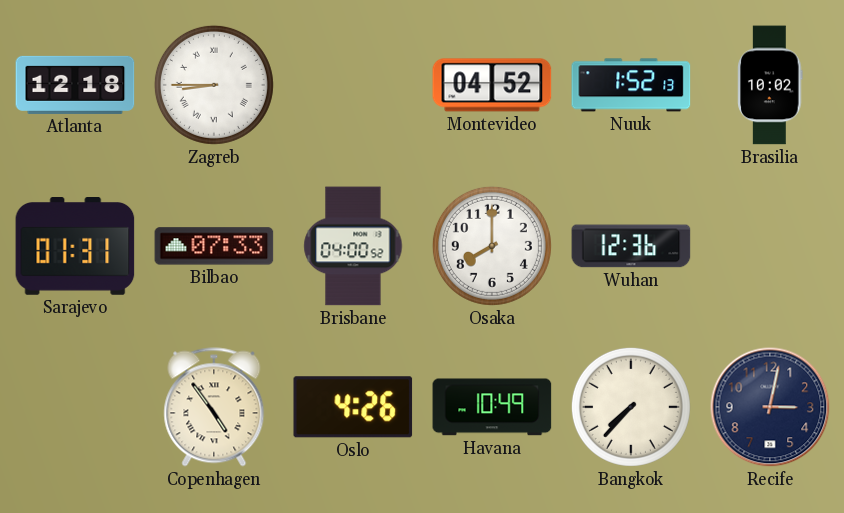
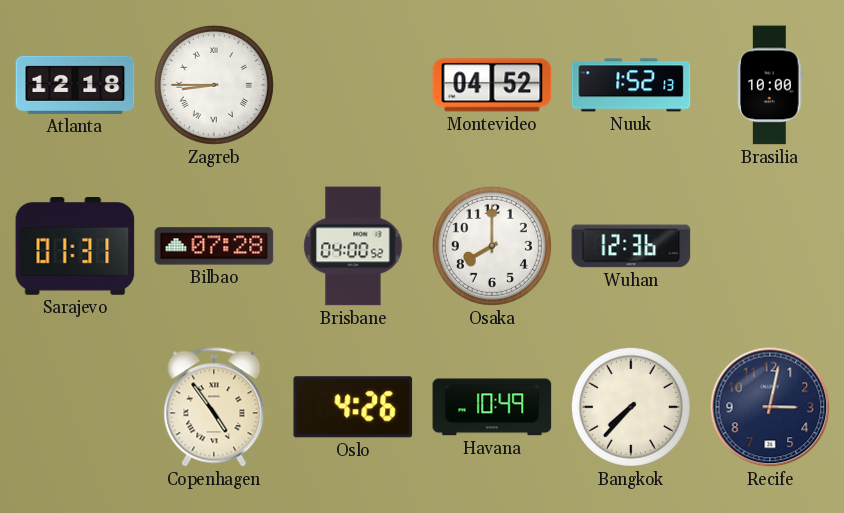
Brasilia: 10:02 -> 10:00 (770, 85)
Bilbao: 07:33 -> 07:28 (214, 246)
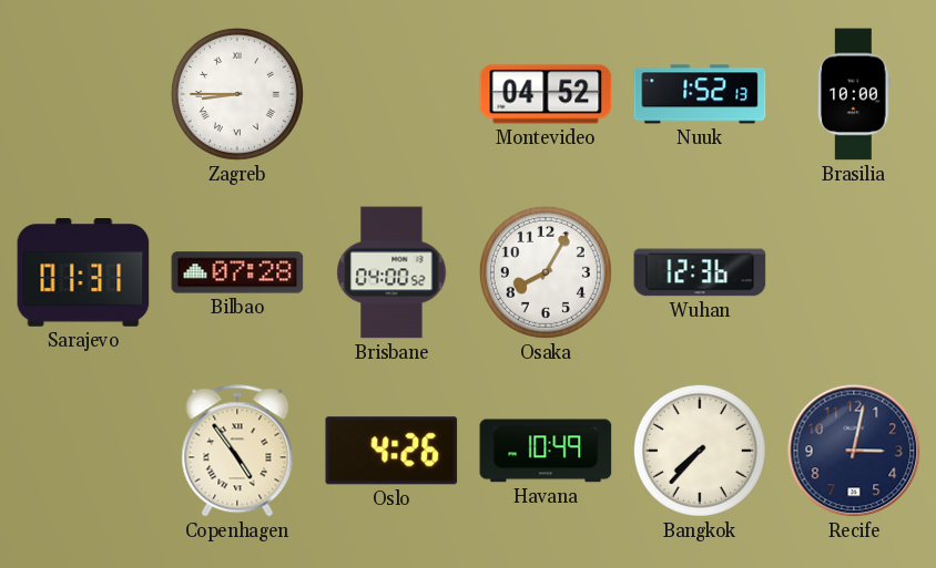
Atlanta: 12:18 -> none (75, 85)
Osaka: 8:00 -> 8:05 (546, 272)
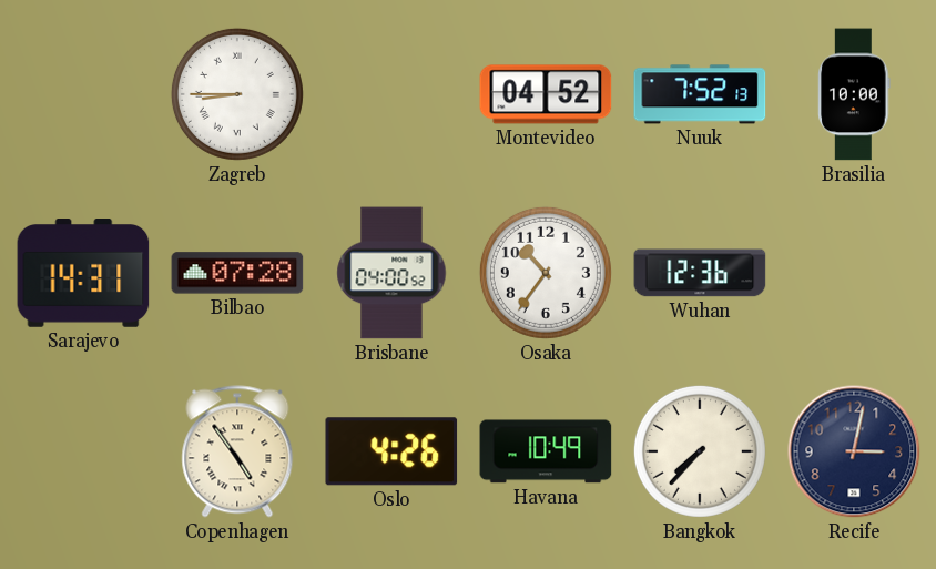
Nuuk: 1:52 -> 7:52 (700, 94)
Sarajevo: 01:31 -> 14:31 (83, 274)
Osaka: 8:05 -> 10:36 (546, 273)
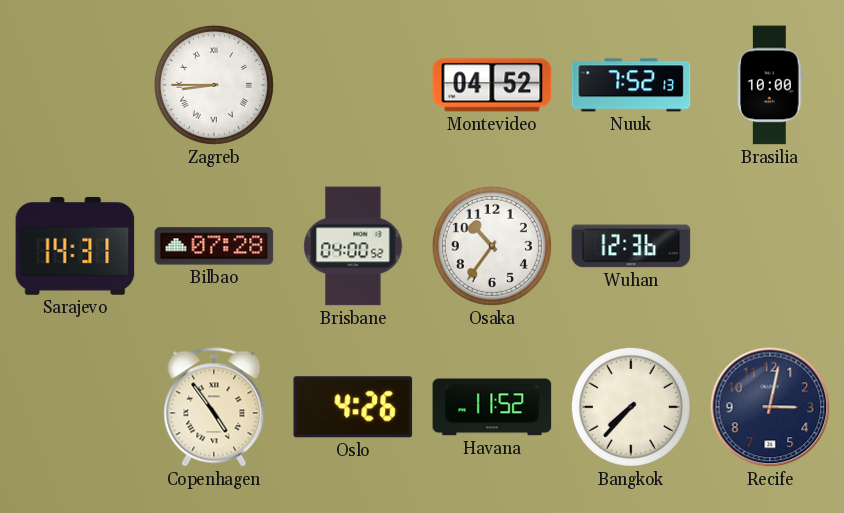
Havana: 10:49 -> 11:52 (492, 407)
